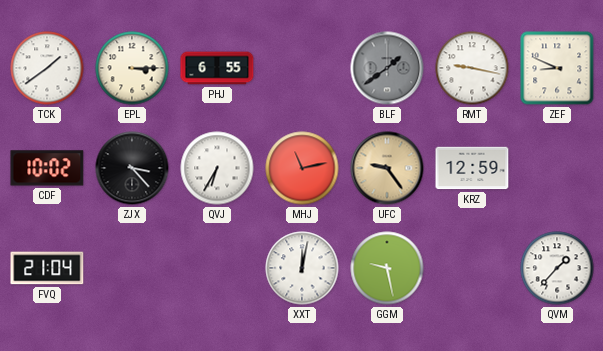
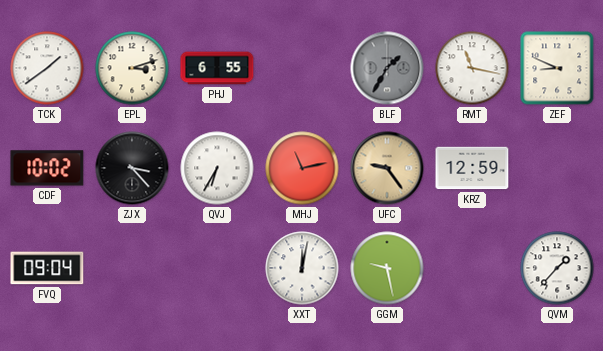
EPL: 3:15 -> 3:12 (132, 68)
BLF: 1:39 -> 1:35 (387, 68)
RMT: 9:17 -> 11:17 (472, 68)
FVQ: 21:04 -> 09:04 (47, 268)
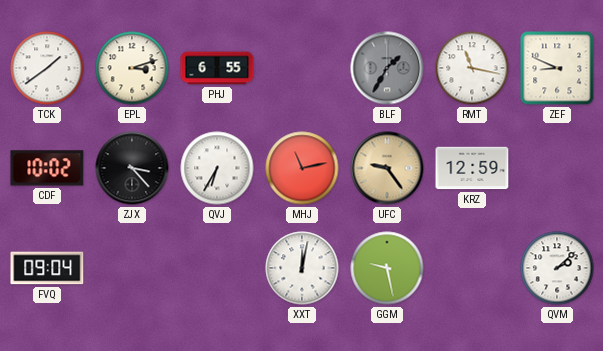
QVM: 1:37 -> 2:08 (557, 268)
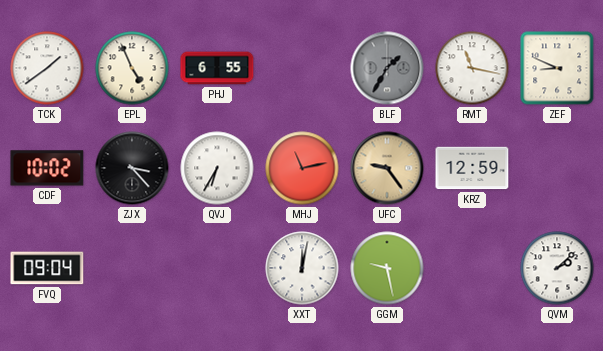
EPL: 3:12 -> 4:56 (132, 68)
